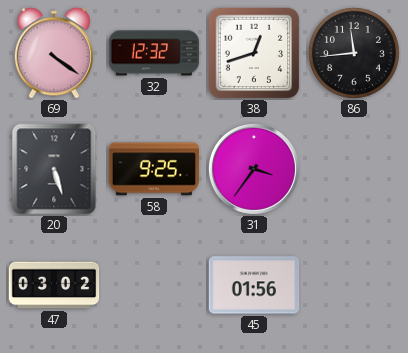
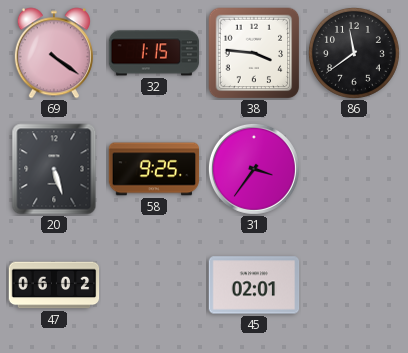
32: 12:32 -> 1:15 (154, 53)
38: 12:42 -> 3:46 (254, 53)
86: 11:44 -> 11:39 (354, 53)
47: 03:02 -> 06:02 (54, 285)
45: 01:56 -> 02:01 (254, 285)
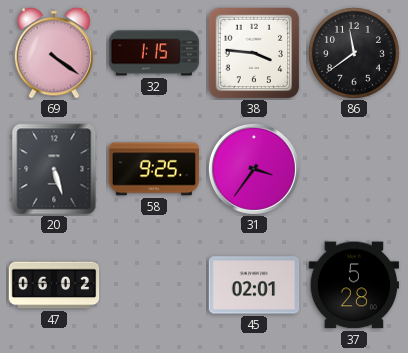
37: none -> 5:28 (353, 285)
